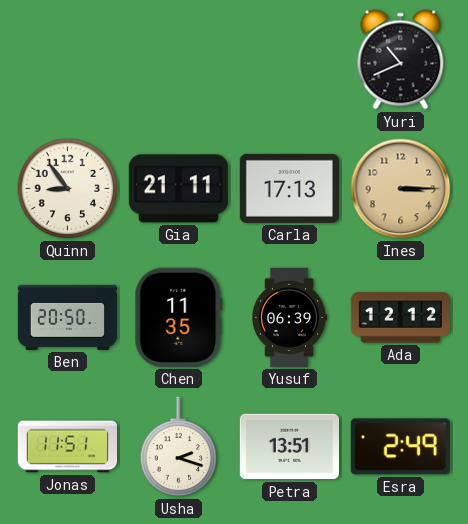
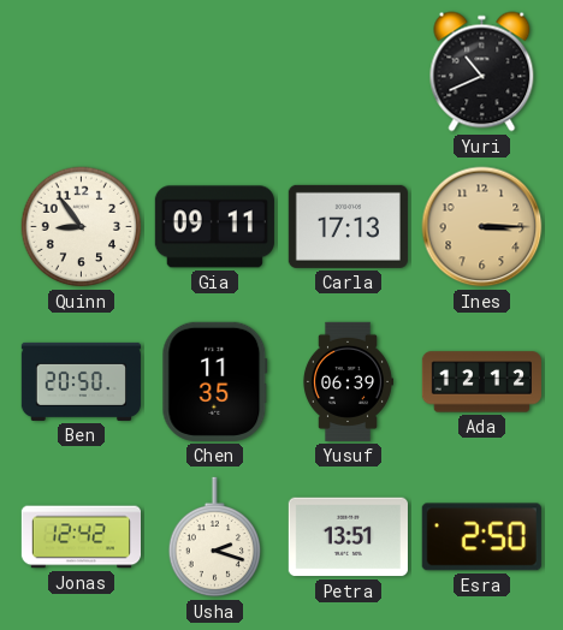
Gia: 21:11 -> 09:11 (214, 227)
Jonas: 11:51 -> 12:42 (81, 537)
Esra: 2:49 -> 2:50 (481, 537)
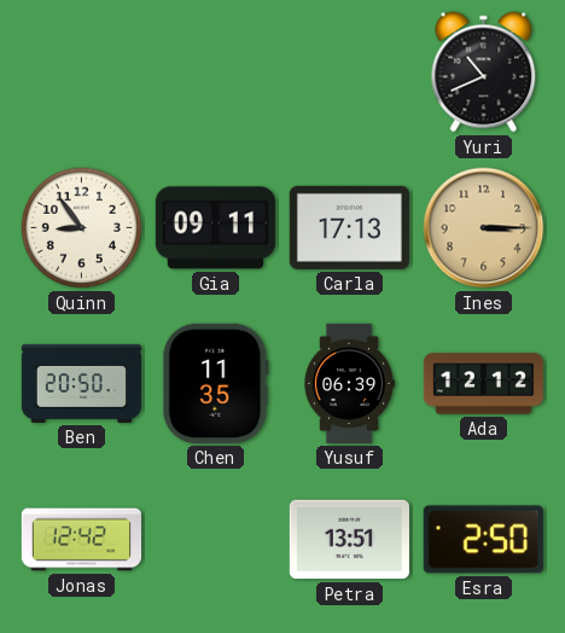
Usha: 2:18 -> none (214, 537)
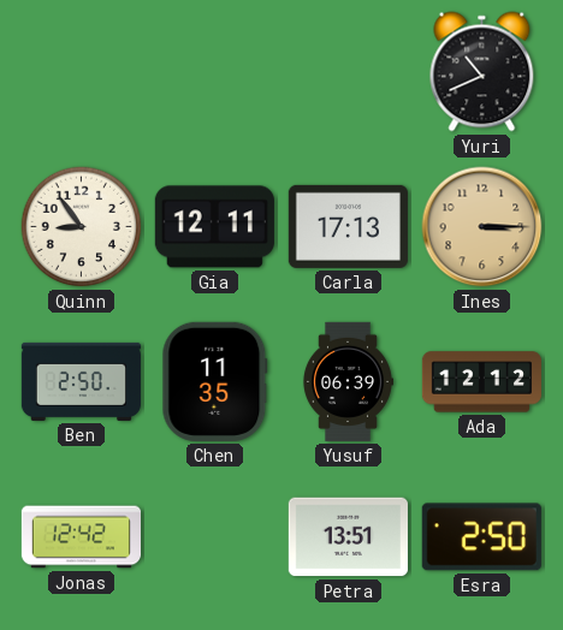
Gia: 09:11 -> 12:11 (214, 227)
Ben: 20:50 -> 2:50 (81, 381)
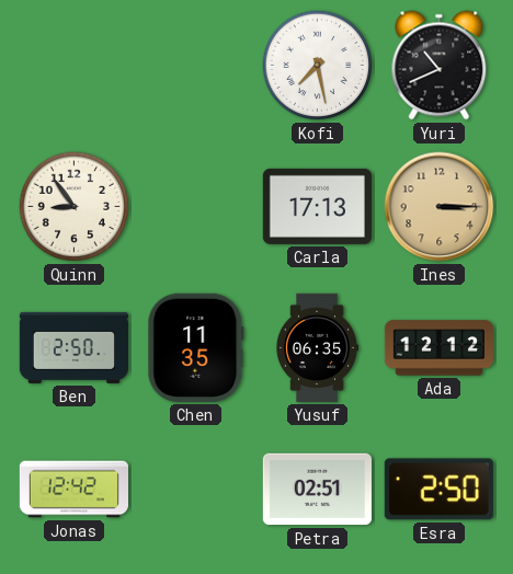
Kofi: none -> 7:28 (318, 66)
Gia: 12:11 -> none (214, 227)
Yusuf: 06:39 -> 06:35 (317, 347)
Petra: 13:51 -> 02:51 (317, 490)
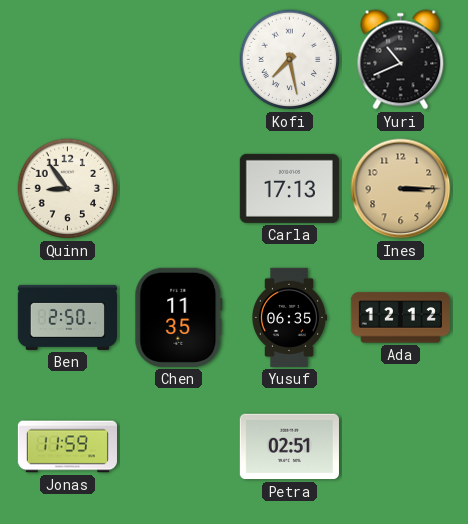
Jonas: 12:42 -> 11:59 (67, 447)
Esra: 2:50 -> none (438, 490)
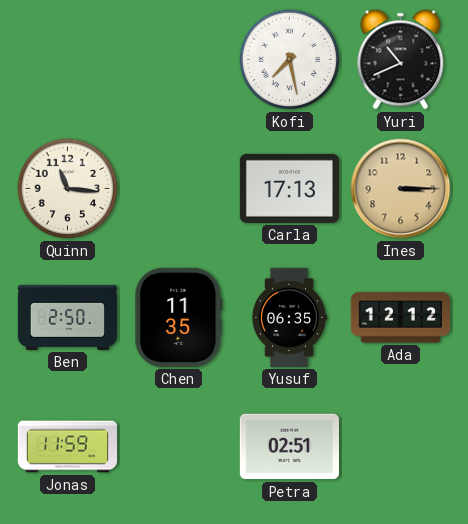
Quinn: 8:54 -> 11:16 (68, 189)
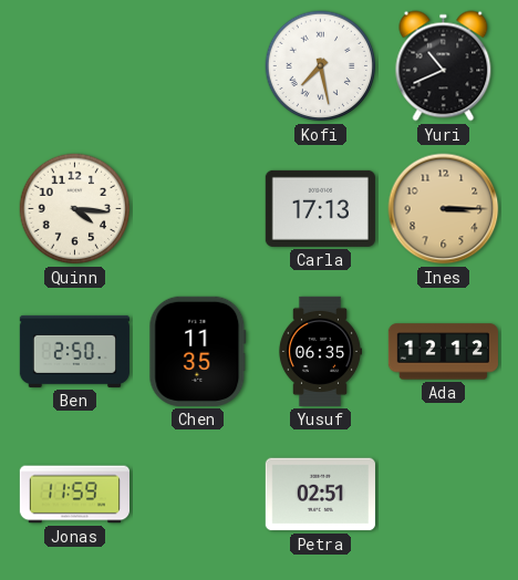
Quinn: 11:16 -> 4:16 (75, 209)
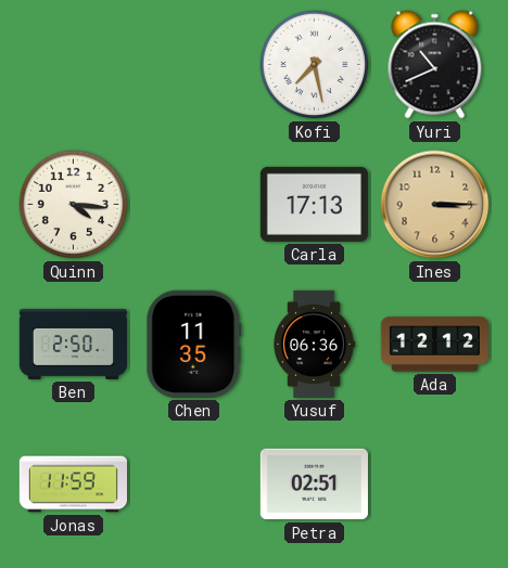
Yusuf: 06:35 -> 06:36 (314, 344)
